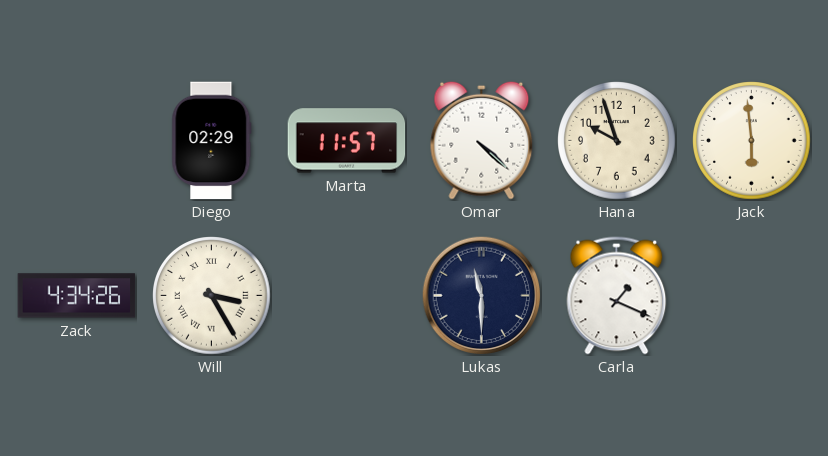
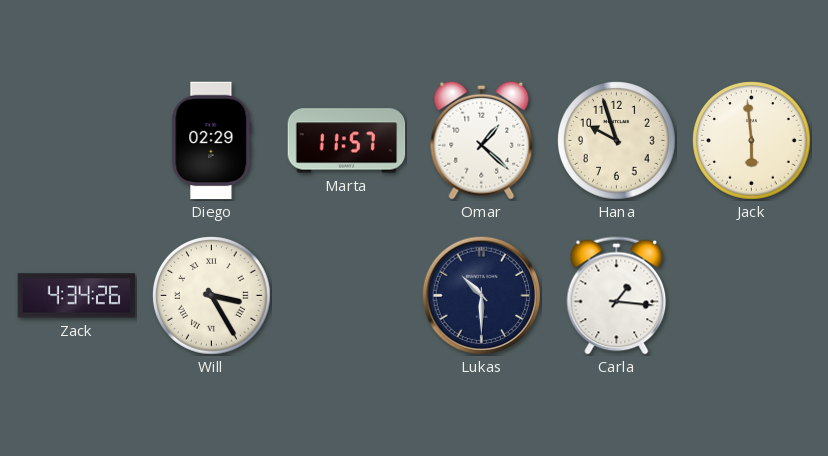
Omar: 4:22 -> 1:22 (482, 140)
Lukas: 11:30 -> 10:30 (481, 295)
Carla: 1:19 -> 1:16 (617, 296)
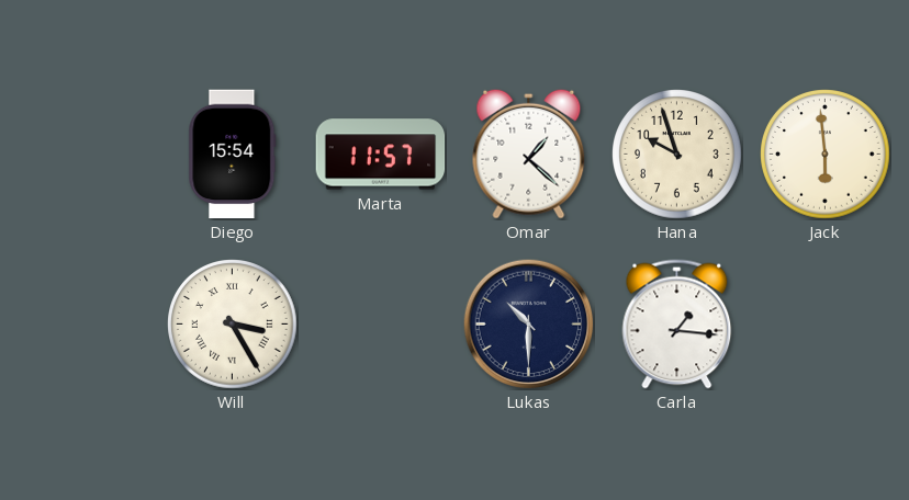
Diego: 02:29 -> 15:54 (233, 155)
Zack: 4:34 -> none (77, 296)
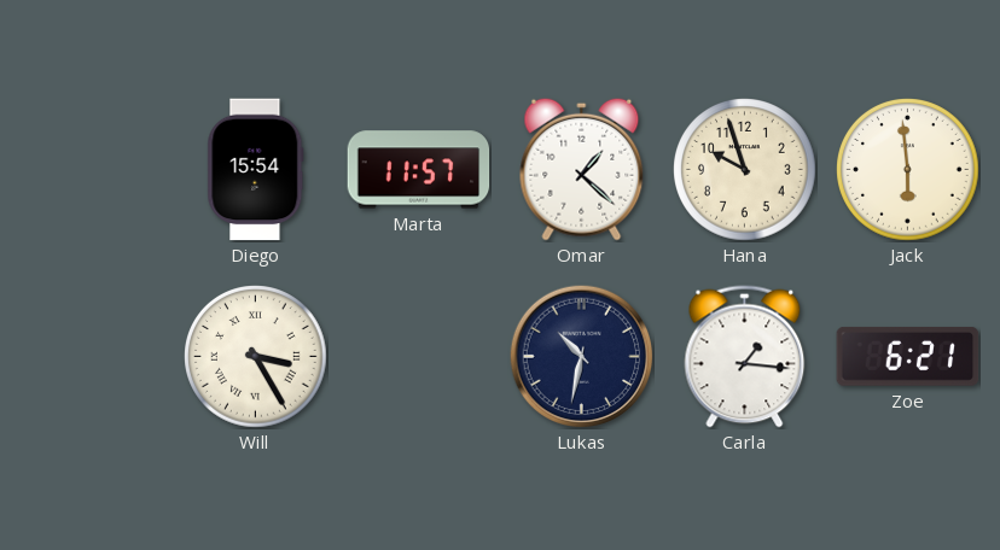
Lukas: 10:30 -> 10:32 (581, 356)
Zoe: none -> 6:21 (908, 357)
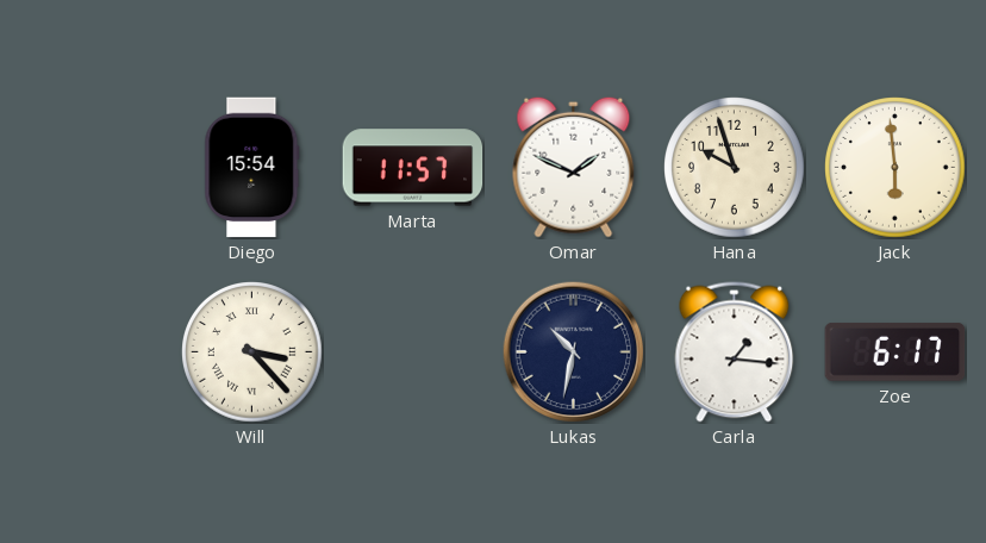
Omar: 1:22 -> 1:49 (574, 167)
Will: 3:25 -> 3:23 (252, 352)
Zoe: 6:21 -> 6:17 (895, 352)
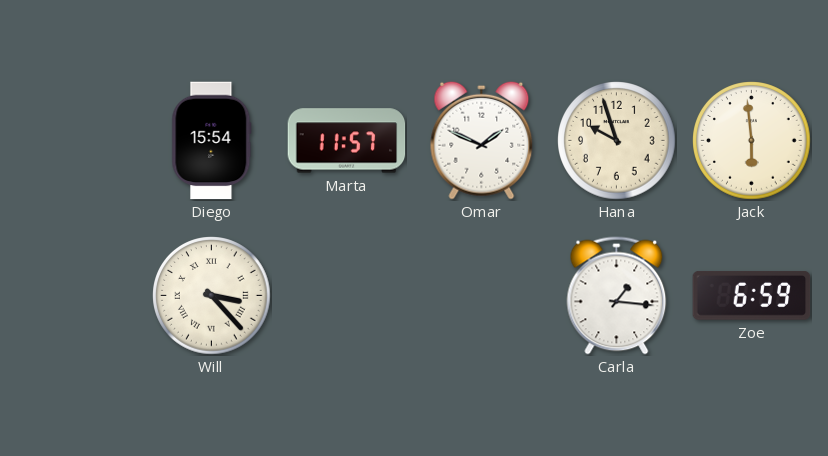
Lukas: 10:32 -> none (573, 351)
Zoe: 6:17 -> 6:59 (752, 296)
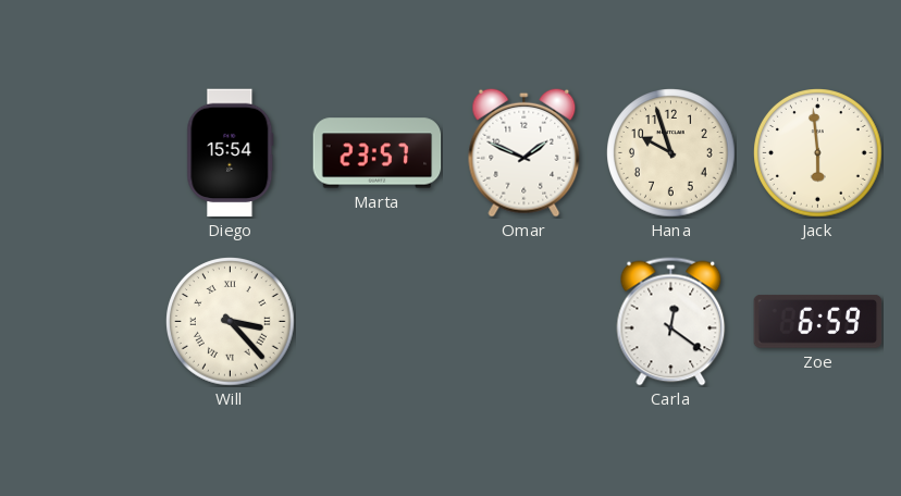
Marta: 11:57 -> 23:57 (378, 153)
Carla: 1:16 -> 12:21 (671, 322)
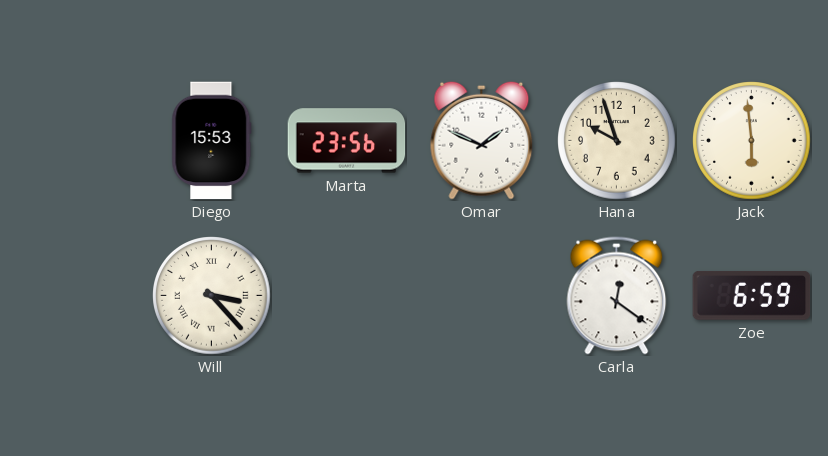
Diego: 15:54 -> 15:53 (212, 141)
Marta: 23:57 -> 23:56 (347, 141)
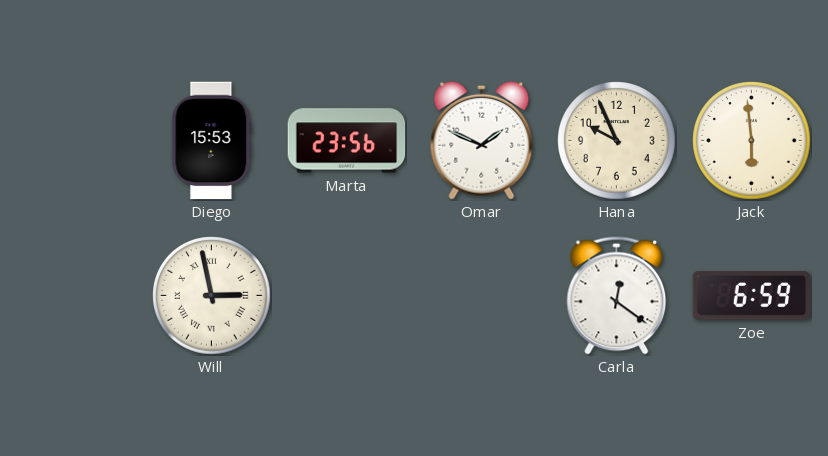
Hana: 9:57 -> 9:56 (617, 141)
Will: 3:23 -> 2:58 (212, 296)
